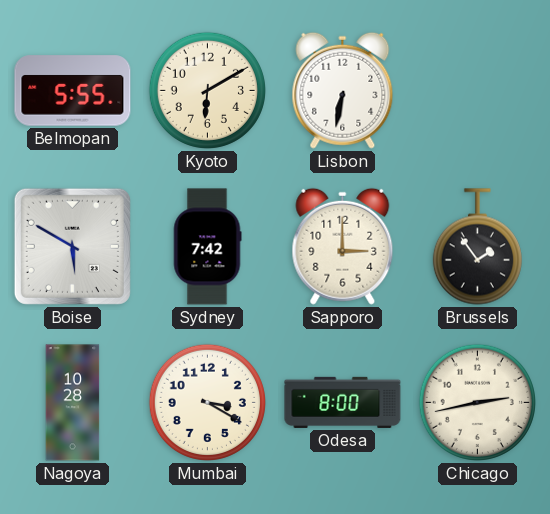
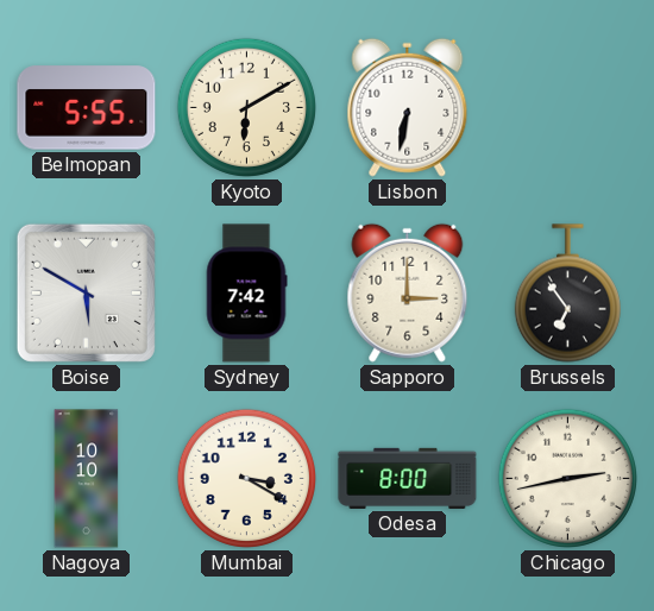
Brussels: 1:54 -> 6:54 (567, 294)
Nagoya: 10:28 -> 10:10 (87, 479)
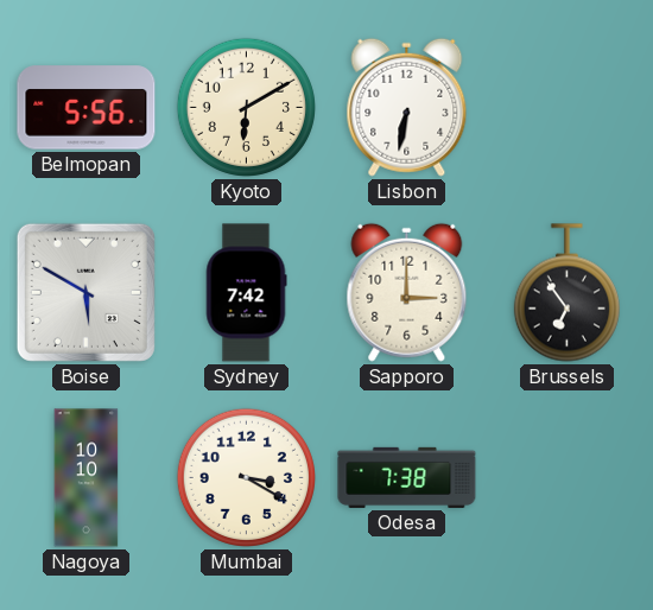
Belmopan: 5:55 -> 5:56 (87, 108)
Odesa: 8:00 -> 7:38 (407, 477)
Chicago: 2:43 -> none (567, 478)
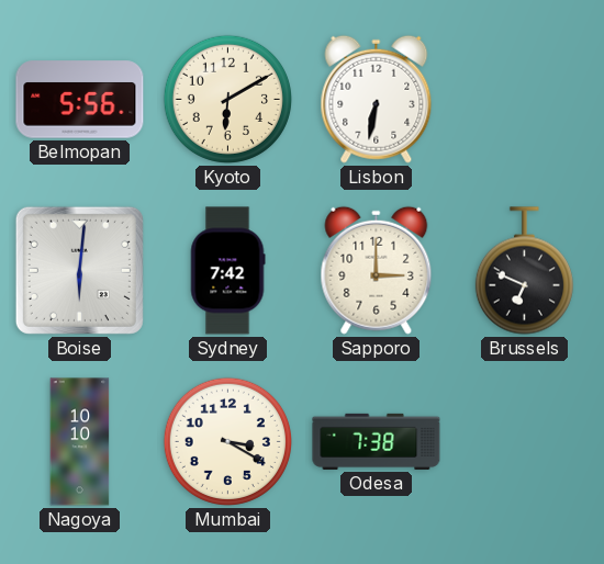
Boise: 5:50 -> 6:01 (79, 270)
Brussels: 6:54 -> 6:49 (524, 271)
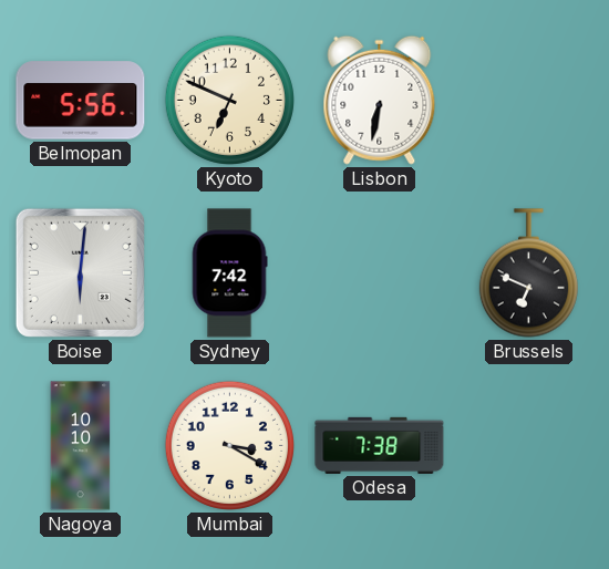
Kyoto: 6:10 -> 6:49 (229, 100)
Sapporo: 3:00 -> none (377, 270)
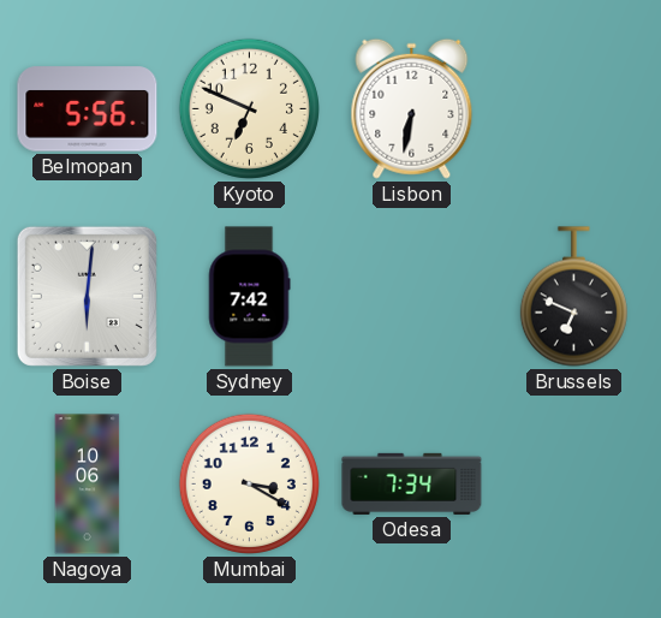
Nagoya: 10:10 -> 10:06 (88, 485)
Odesa: 7:38 -> 7:34 (412, 483)
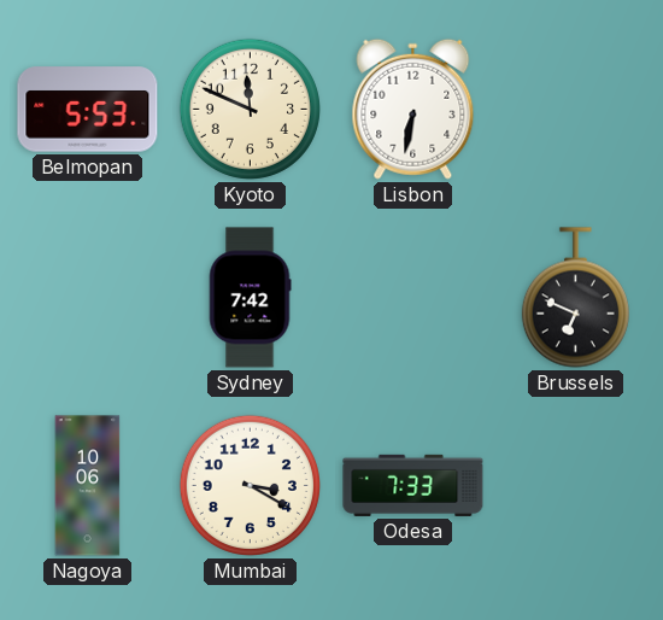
Belmopan: 5:56 -> 5:53 (88, 110)
Kyoto: 6:49 -> 11:49 (250, 109)
Boise: 6:01 -> none (87, 296)
Odesa: 7:34 -> 7:33 (413, 485)
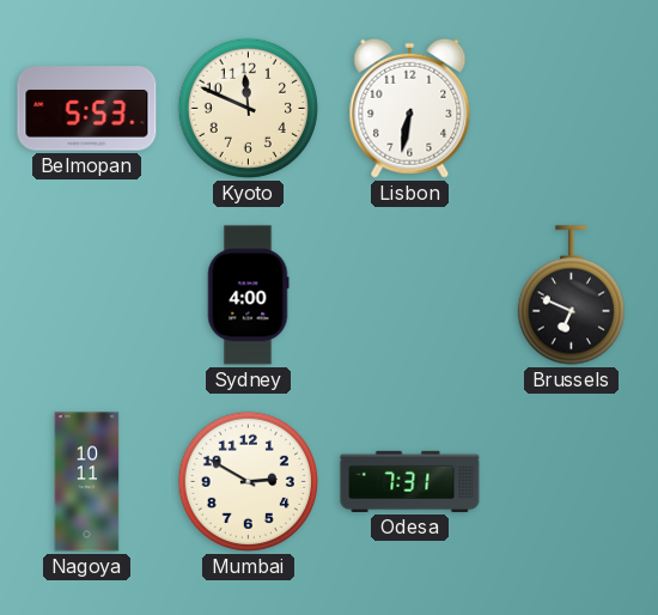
Sydney: 7:42 -> 4:00 (248, 296)
Nagoya: 10:06 -> 10:11 (87, 482)
Mumbai: 3:20 -> 2:50 (248, 481)
Odesa: 7:33 -> 7:31 (410, 481)
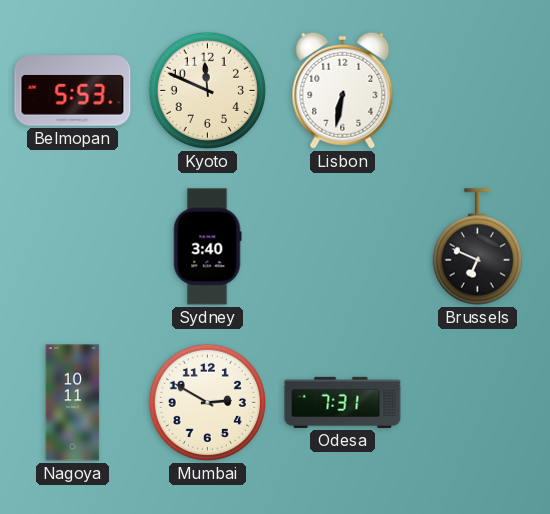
Sydney: 4:00 -> 3:40 (207, 247)
